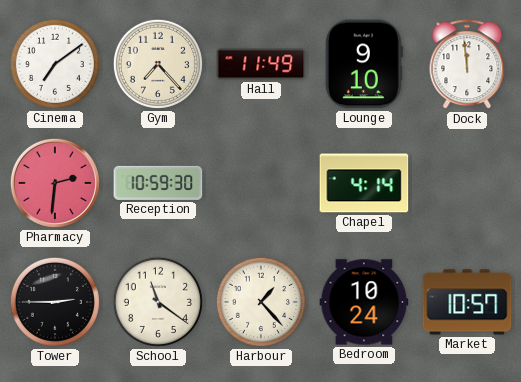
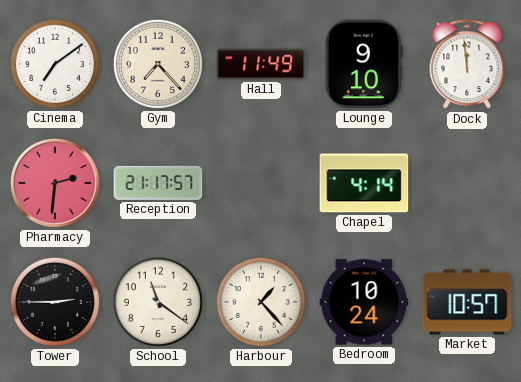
Reception: 10:59 -> 21:17 (158, 183)
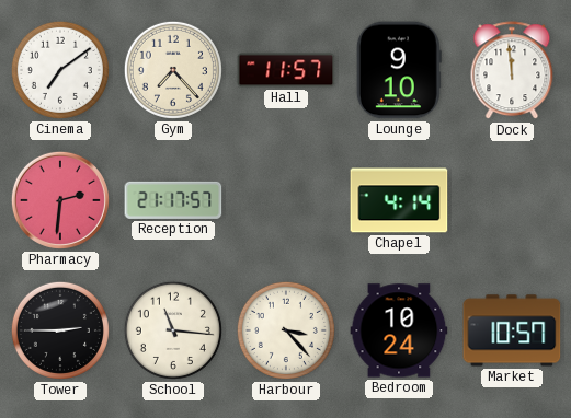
Hall: 11:49 -> 11:57 (286, 70)
School: 11:21 -> 11:16 (173, 330)
Harbour: 1:23 -> 3:23 (286, 330)
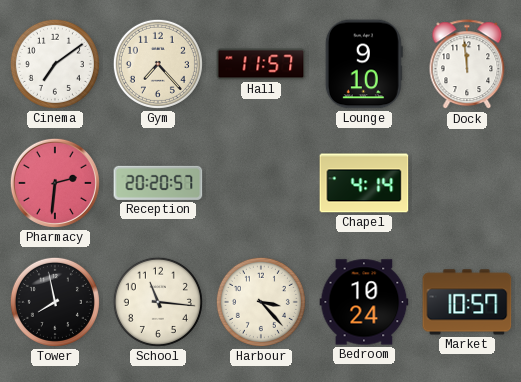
Reception: 21:17 -> 20:20 (158, 183)
Tower: 2:45 -> 7:58 (55, 302)
